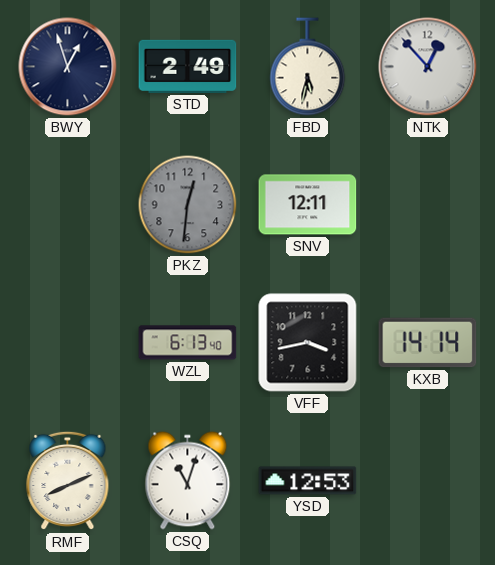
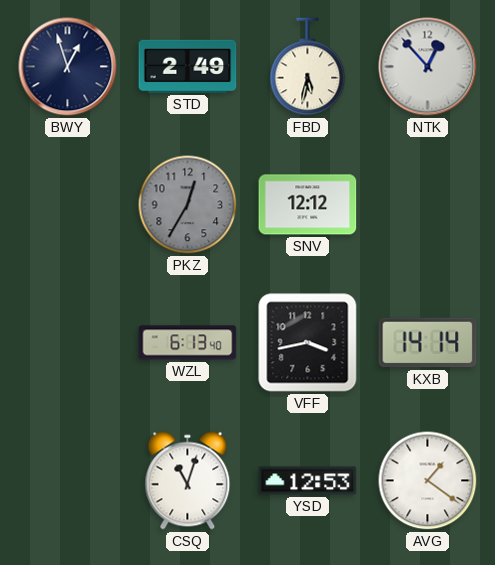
PKZ: 12:31 -> 12:35 (188, 205)
SNV: 12:11 -> 12:12 (308, 205)
RMF: 8:11 -> none (68, 481)
AVG: none -> 1:21 (428, 481)
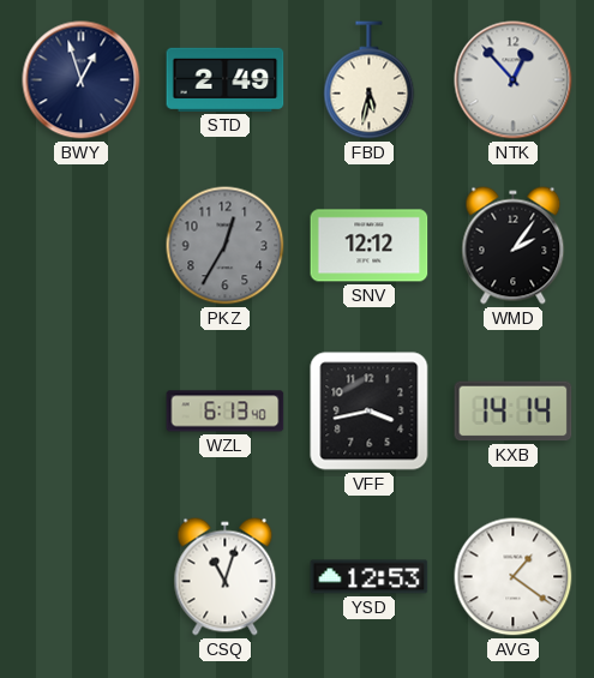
WMD: none -> 2:06 (514, 246)
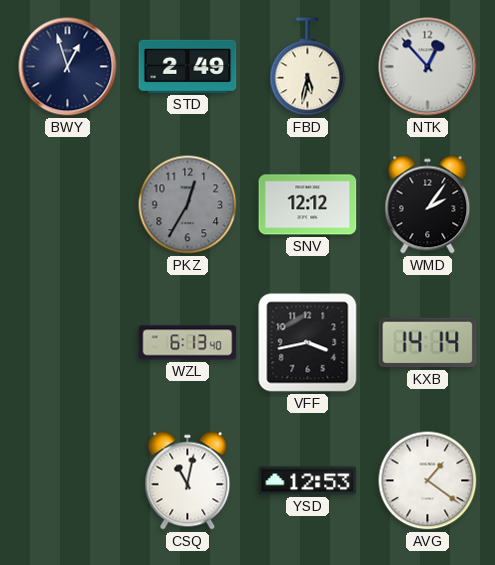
CSQ: 11:03 -> 11:02 (188, 481)
